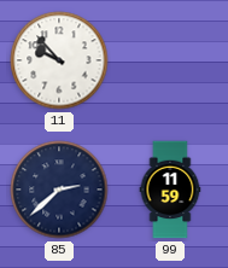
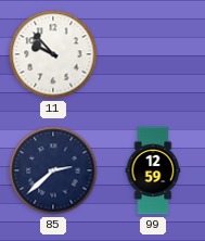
99: 11:59 -> 12:59 (153, 170)
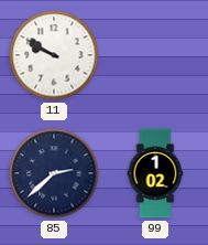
11: 9:53 -> 9:50 (54, 55)
99: 12:59 -> 1:02 (155, 173)
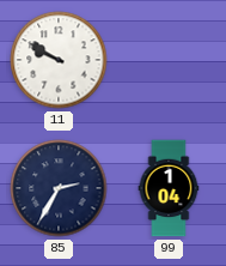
85: 2:38 -> 2:35 (59, 188)
99: 1:02 -> 1:04 (169, 188)
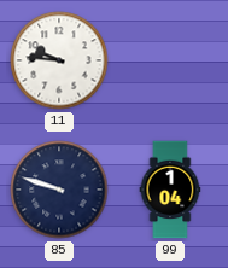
11: 9:50 -> 9:46 (59, 60)
85: 2:35 -> 9:48 (59, 190)
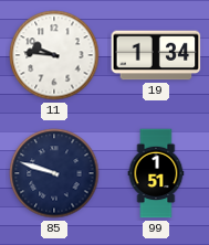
19: none -> 1:34 (156, 55)
99: 1:04 -> 1:51 (156, 173)
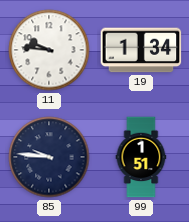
85: 9:48 -> 9:46 (49, 157)
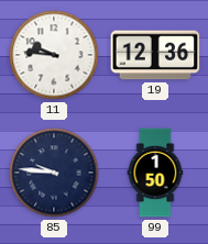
19: 1:34 -> 12:36 (155, 55)
99: 1:51 -> 1:50 (155, 173)
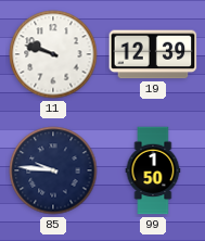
11: 9:46 -> 9:48 (53, 54)
19: 12:36 -> 12:39 (153, 54)
